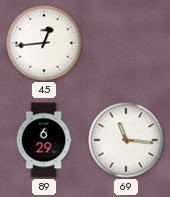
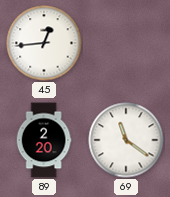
89: 6:29 -> 2:20 (44, 140)
69: 11:16 -> 11:21 (126, 140)
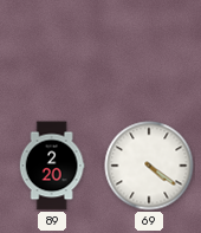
45: 12:44 -> none (44, 43)
69: 11:21 -> 4:21 (149, 166)
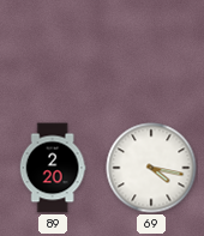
69: 4:21 -> 4:17 (151, 168)
